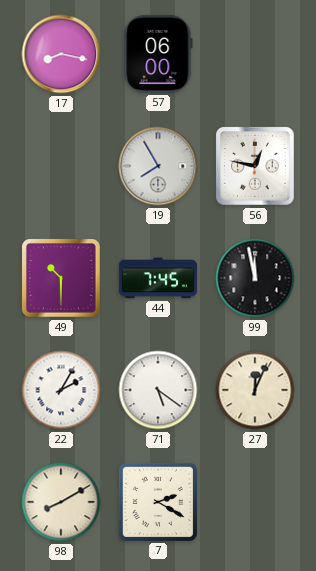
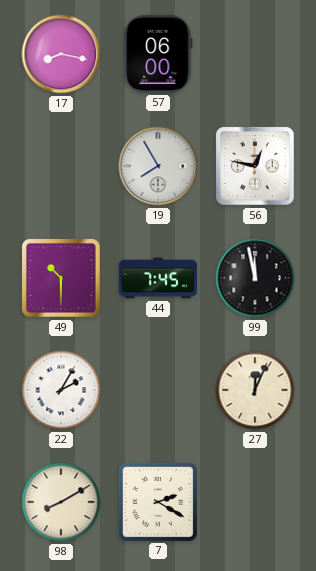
71: 5:21 -> none (158, 390)
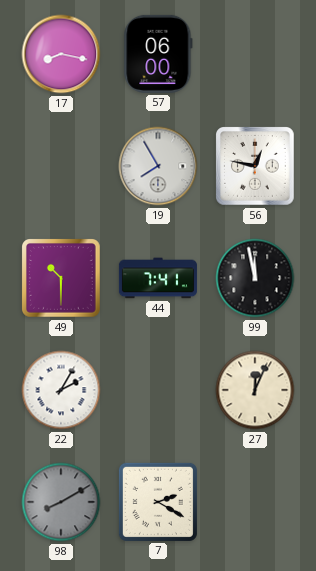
44: 7:45 -> 7:41 (158, 278)
98 dial: cream -> grey (61, 502)
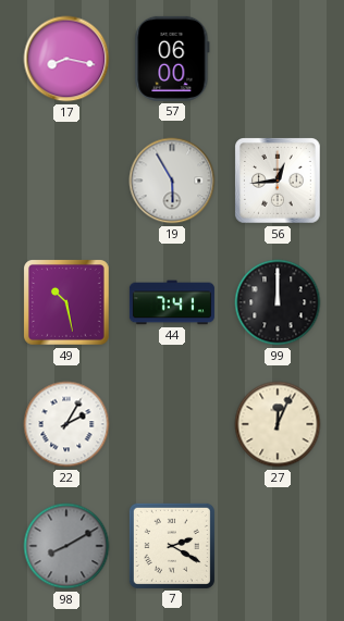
19: 7:55 -> 5:55 (172, 181)
56: 12:47 -> 12:44 (279, 182)
49: 10:30 -> 10:28 (67, 303)
99: 11:58 -> 12:00 (278, 302)
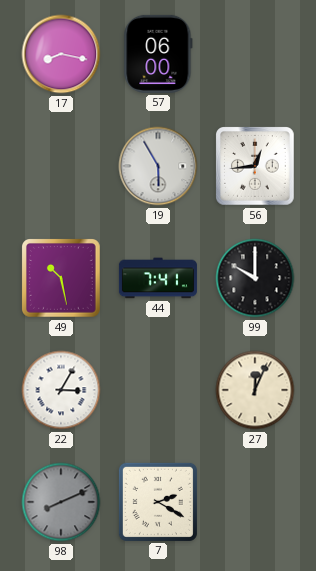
99: 12:00 -> 10:00 (255, 278)
22: 2:05 -> 3:05 (61, 390)
98: 8:10 -> 8:11 (61, 502)
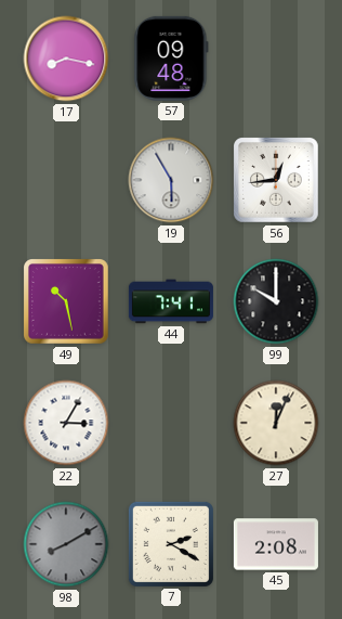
57: 06:00 -> 09:48 (171, 59)
98: 8:11 -> 8:10 (66, 544)
45: none -> 2:08 (276, 544)
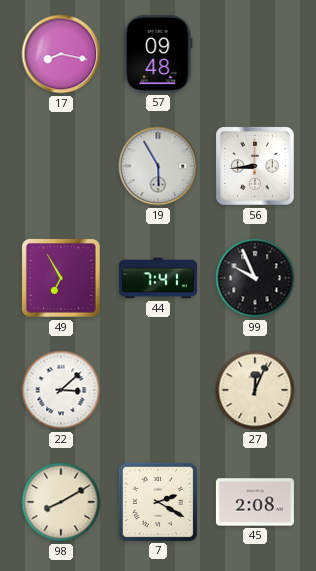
56: 12:44 -> 8:44 (256, 167)
49: 10:28 -> 6:55 (62, 279)
99: 10:00 -> 9:56 (255, 278)
22: 3:05 -> 3:08 (61, 390)
98 dial: grey -> cream (61, 502)
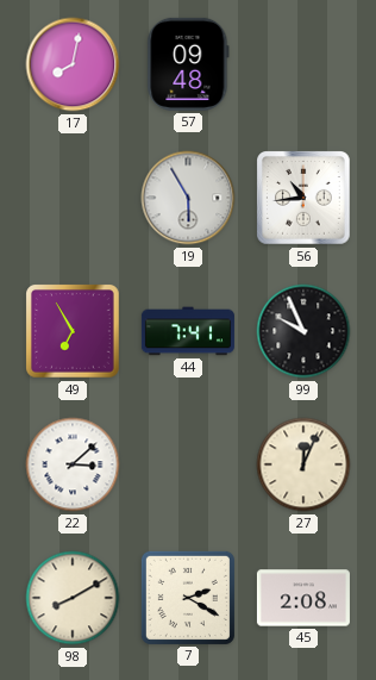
17: 8:17 -> 8:02 (73, 64)
56: 8:44 -> 10:44 (305, 199)
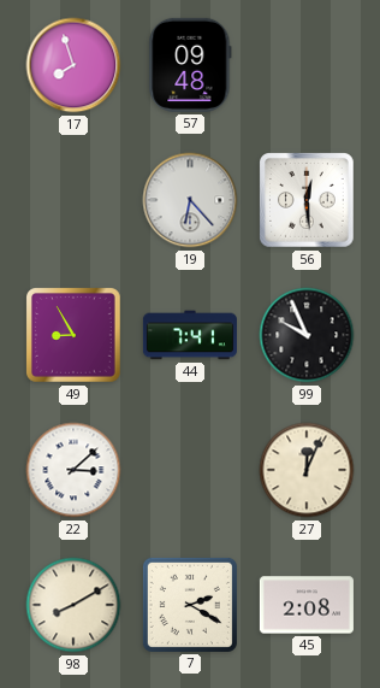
17: 8:02 -> 7:57 (73, 65)
19: 5:55 -> 6:23 (190, 200)
56: 10:44 -> 12:29 (308, 201)
49: 6:55 -> 8:55 (75, 336)
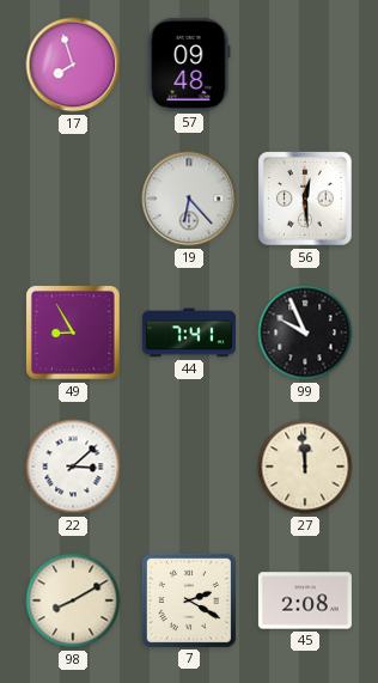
27: 12:04 -> 11:59 (305, 466)
